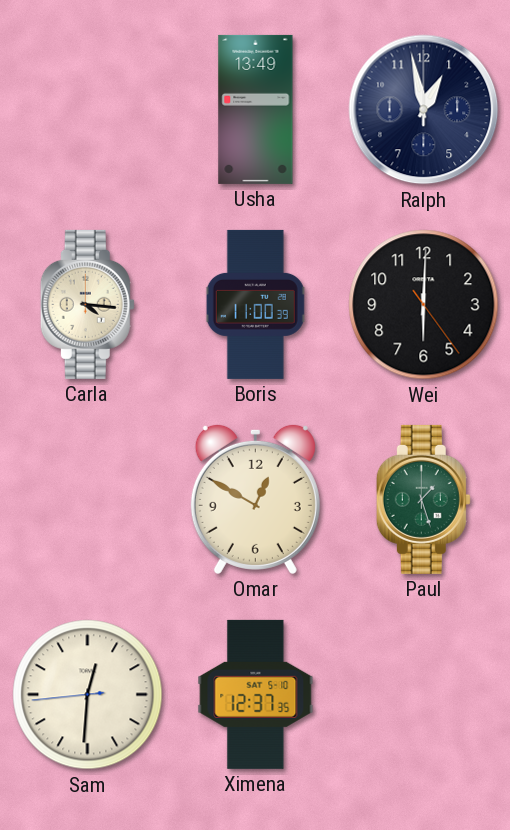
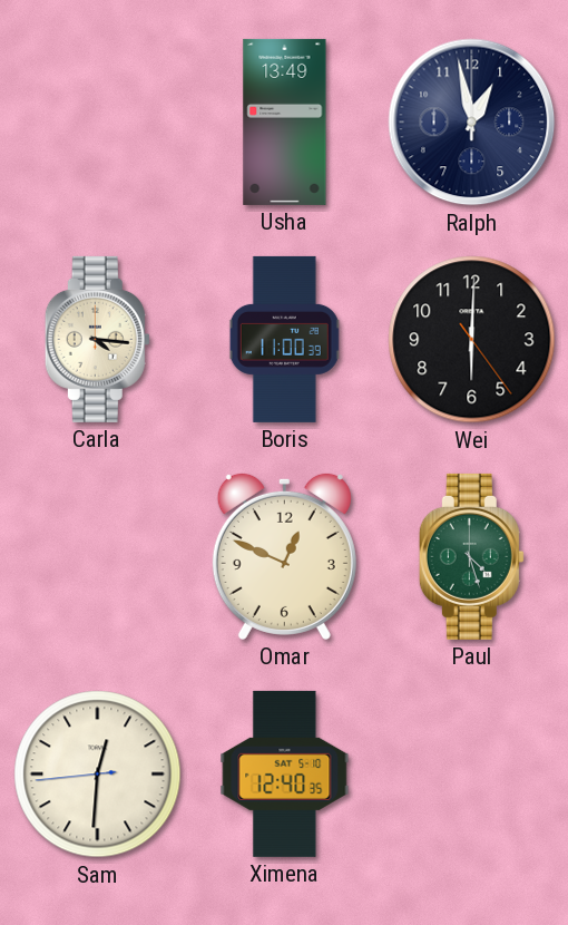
Omar: 12:50 -> 12:49 (284, 556)
Paul: 1:27 -> 4:27 (471, 556)
Ximena: 12:37 -> 12:40 (285, 773)
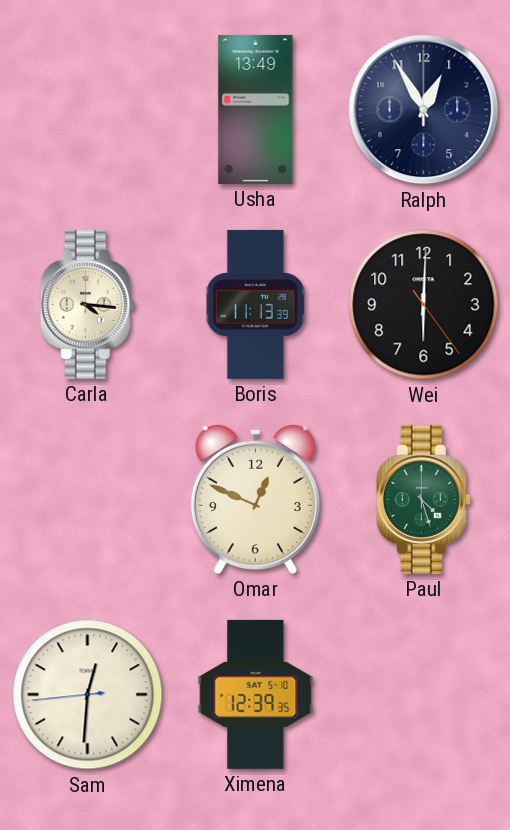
Ralph: 12:58 -> 12:55 (424, 110)
Boris: 11:00 -> 11:13 (256, 304)
Ximena: 12:40 -> 12:39 (256, 694)
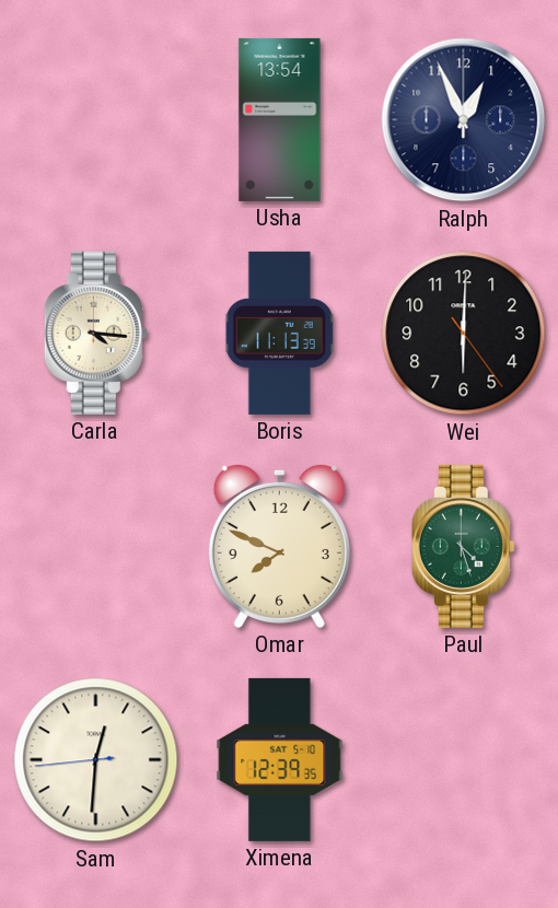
Usha: 13:49 -> 13:54 (280, 119)
Ralph: 12:55 -> 12:56 (464, 120)
Omar: 12:49 -> 7:49 (279, 546)
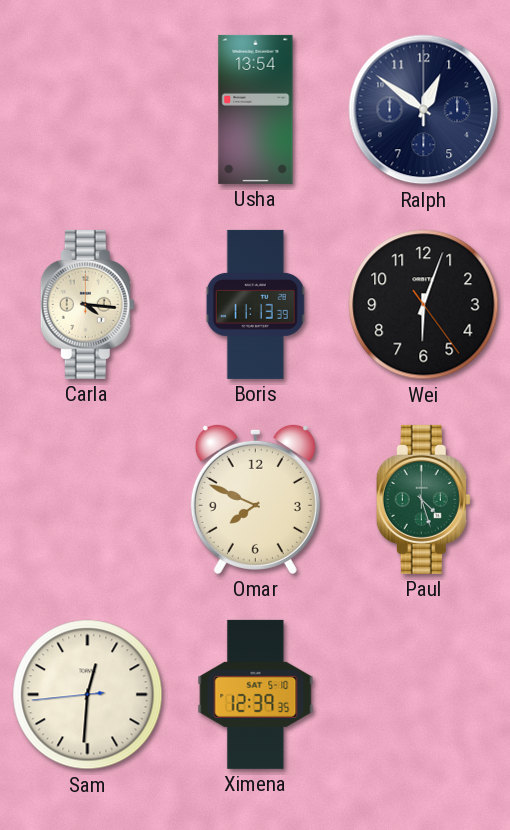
Ralph: 12:56 -> 12:51 (424, 110)
Wei: 6:00 -> 6:03 (424, 305)
